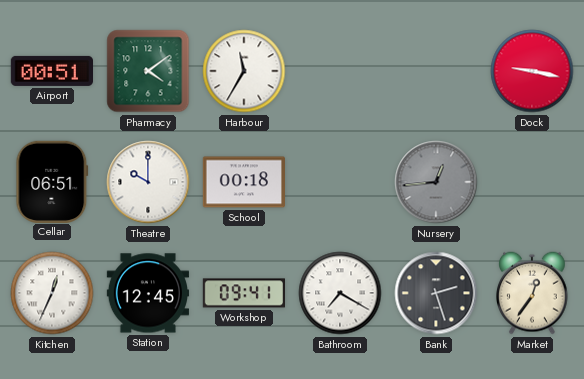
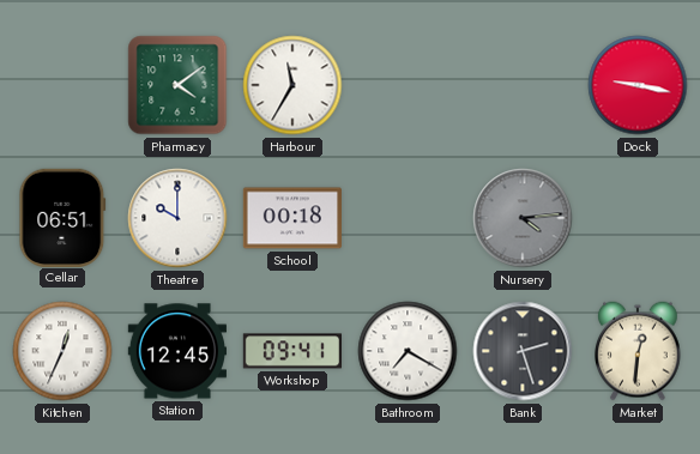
Airport: 00:51 -> none (52, 71)
Nursery: 12:44 -> 4:14 (523, 218)
Market: 12:36 -> 12:31 (639, 351)
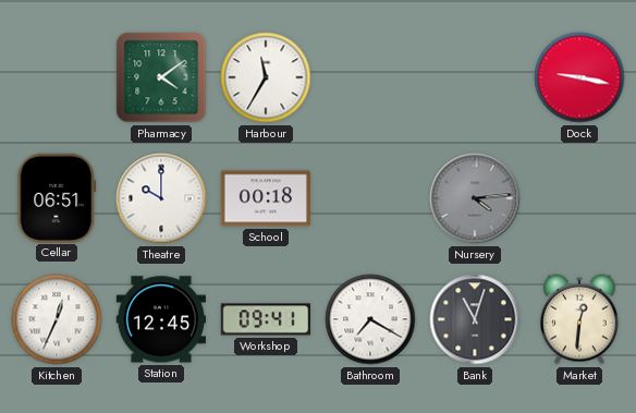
Bank: 2:27 -> 11:03 (475, 319)
